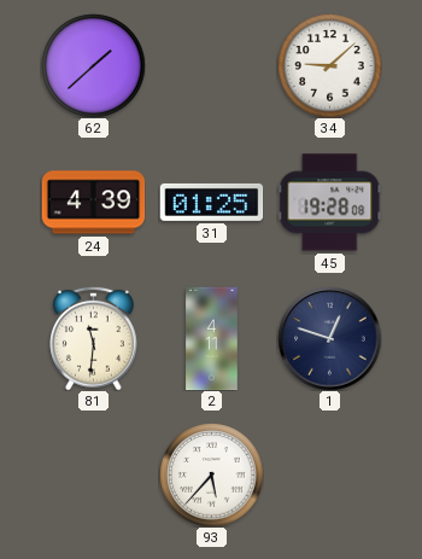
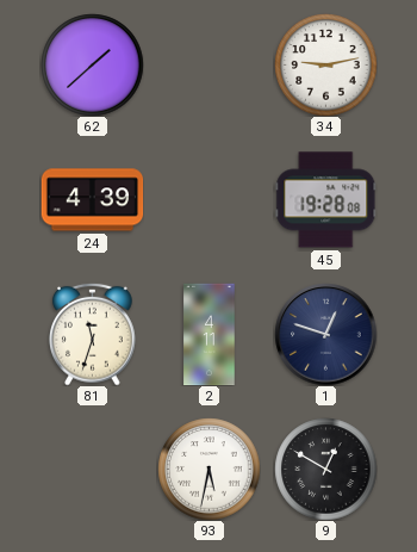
34: 9:08 -> 9:13 (325, 64)
31: 01:25 -> none (211, 202)
81: 11:31 -> 11:33 (93, 334)
93: 5:37 -> 5:32 (208, 469)
9: none -> 12:50 (325, 469)
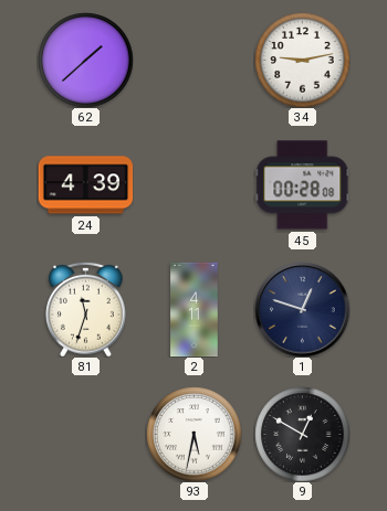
45: 19:28 -> 00:28 (302, 185)
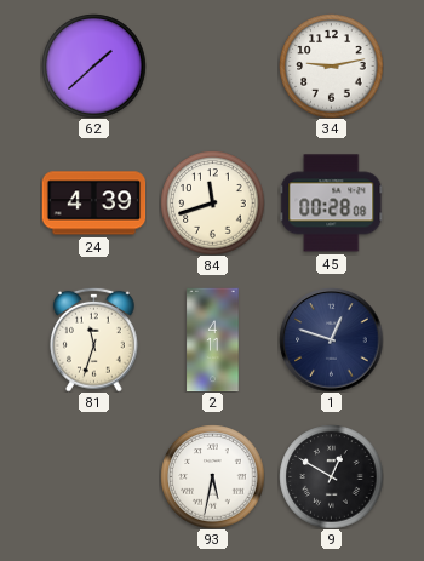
84: none -> 11:42 (212, 202)
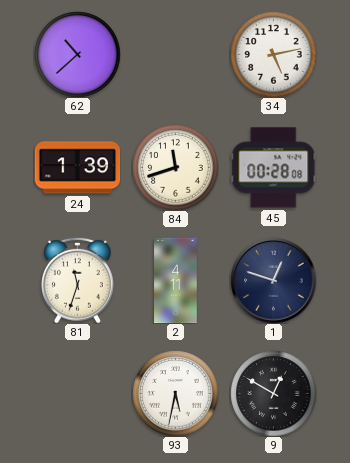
62: 1:38 -> 10:38 (77, 54)
34: 9:13 -> 5:13 (273, 54)
24: 4:39 -> 1:39 (77, 168)
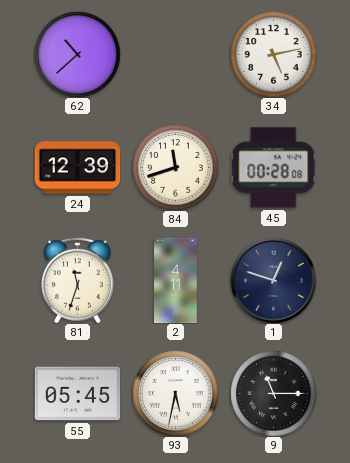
24: 1:39 -> 12:39 (77, 168)
55: none -> 05:45 (77, 394)
9: 12:50 -> 11:15 (273, 393)
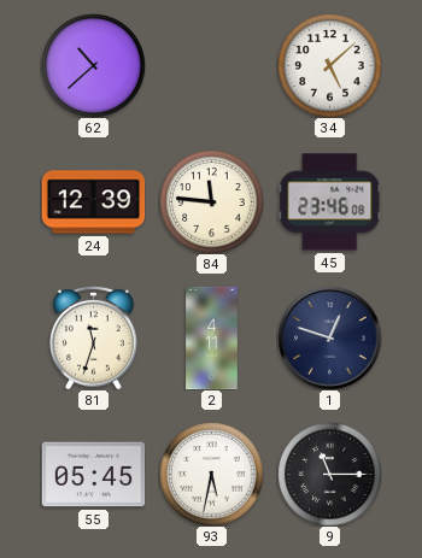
34: 5:13 -> 5:08 (329, 65)
84: 11:42 -> 11:46 (211, 201)
45: 00:28 -> 23:46 (329, 202)
